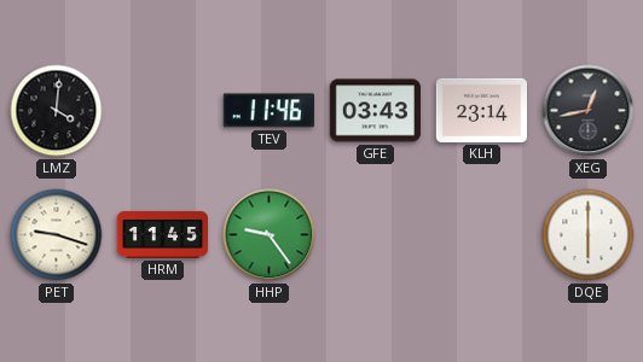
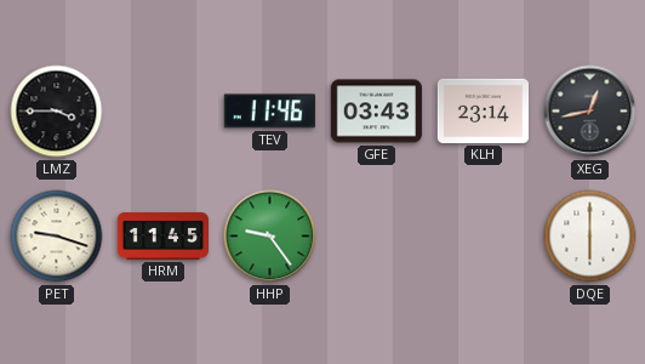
LMZ: 4:01 -> 3:45 (57, 112)
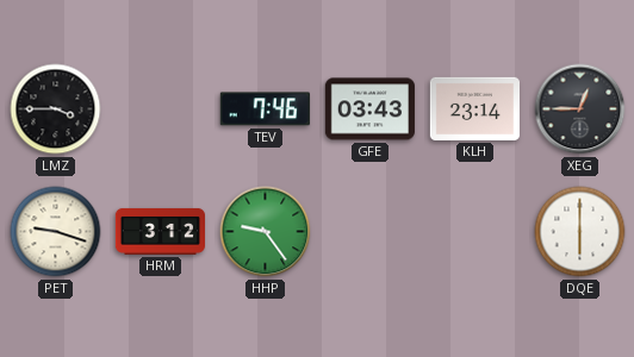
TEV: 11:46 -> 7:46 (265, 109)
XEG: 12:43 -> 12:45 (580, 109)
HRM: 11:45 -> 3:12 (160, 231)
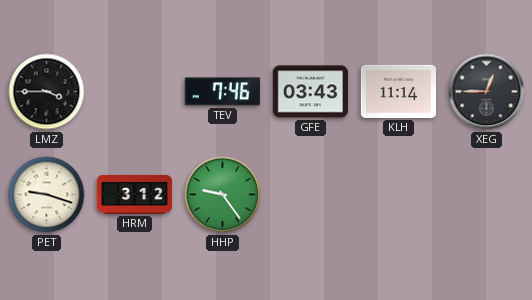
KLH: 23:14 -> 11:14 (398, 91)
DQE: 6:00 -> none (580, 232)
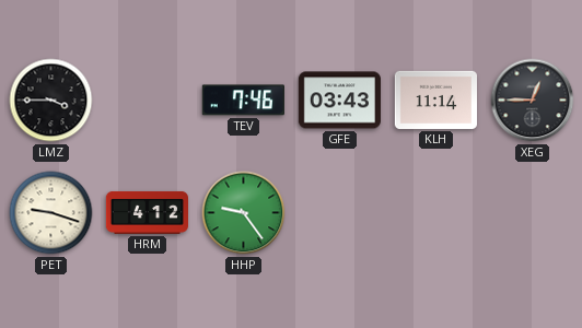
HRM: 3:12 -> 4:12 (147, 212)
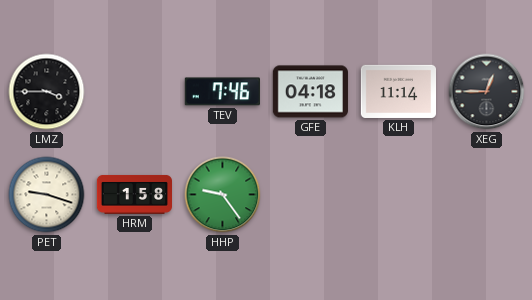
GFE: 03:43 -> 04:18 (310, 92)
HRM: 4:12 -> 1:58 (134, 194)
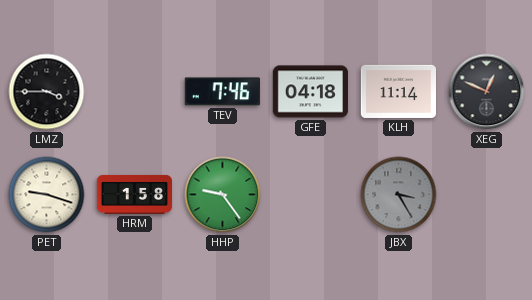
XEG: 12:45 -> 12:49 (487, 92)
JBX: none -> 3:25 (399, 195)
